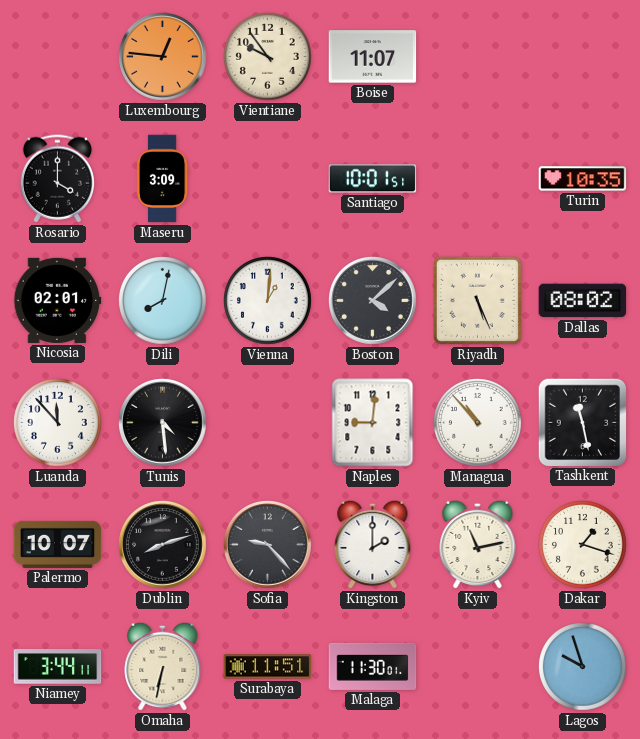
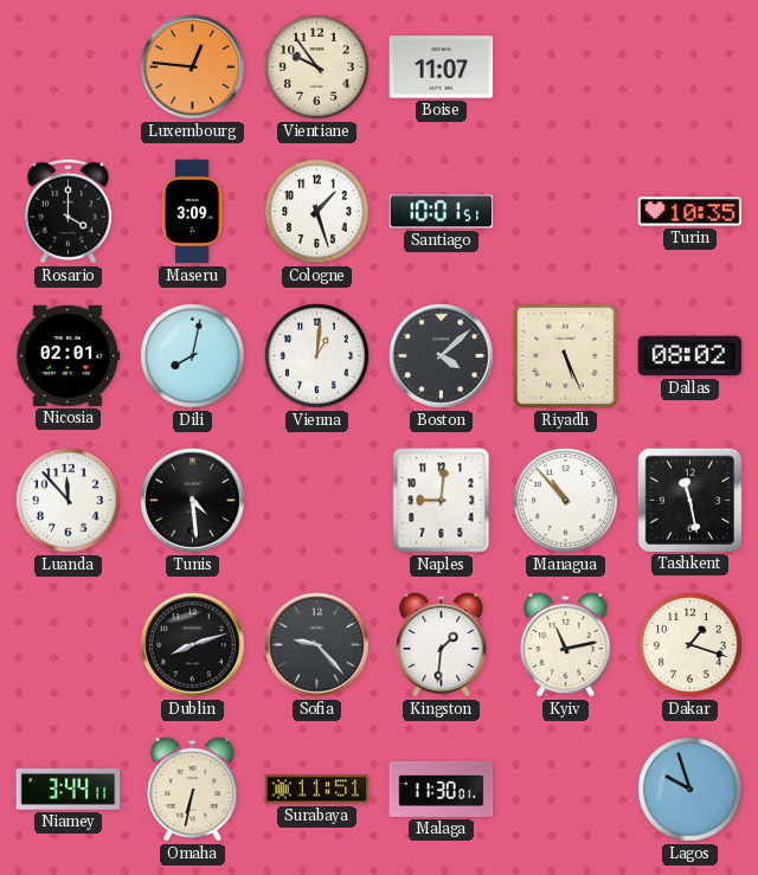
Cologne: none -> 1:27 (317, 212)
Palermo: 10:07 -> none (58, 544)
Kingston: 2:00 -> 1:31 (442, 644)
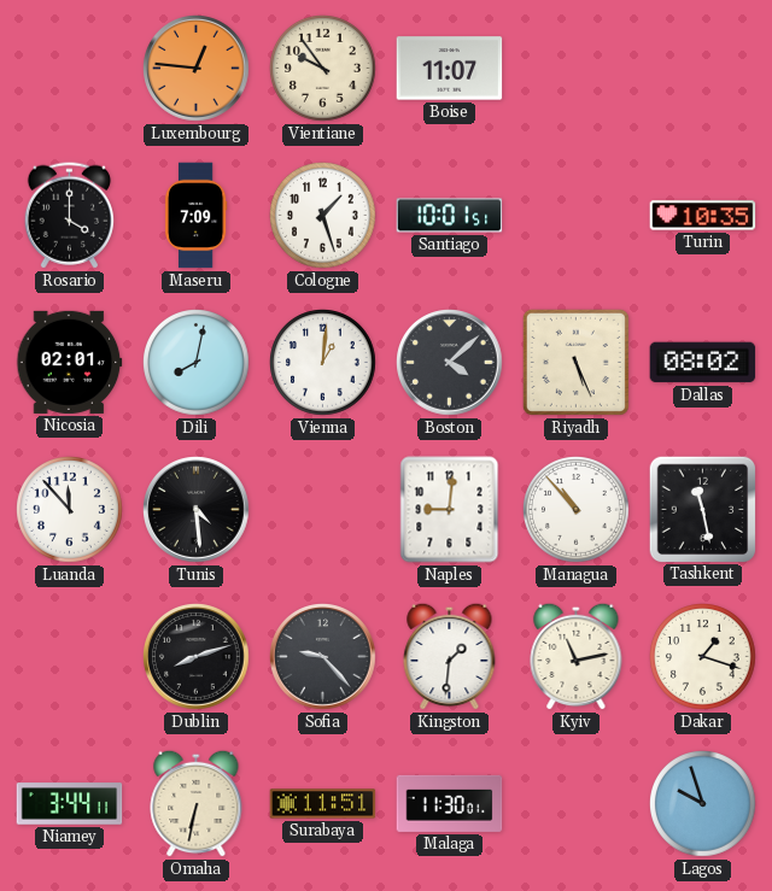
Maseru: 3:09 -> 7:09 (195, 216)
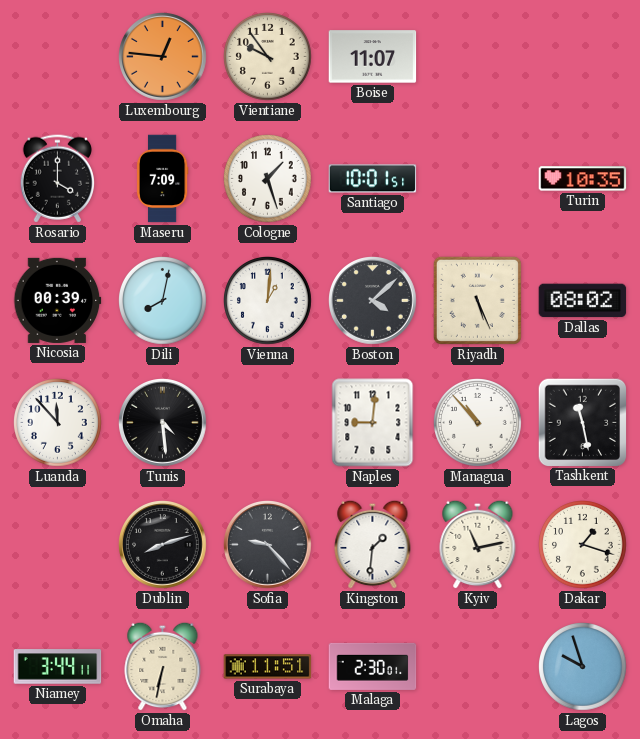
Nicosia: 02:01 -> 00:39 (58, 300)
Malaga: 11:30 -> 2:30 (373, 666)
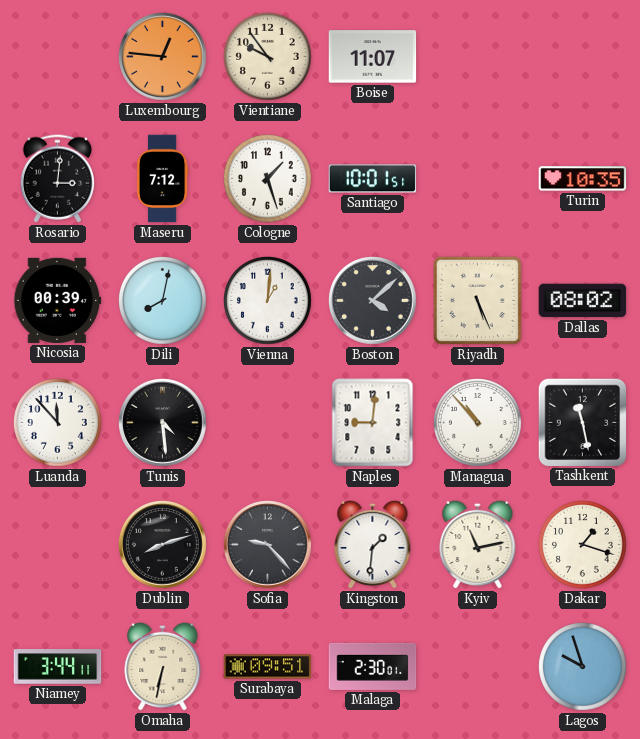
Rosario: 4:00 -> 3:01 (57, 179)
Maseru: 7:09 -> 7:12 (162, 179)
Surabaya: 11:51 -> 09:51 (268, 667)
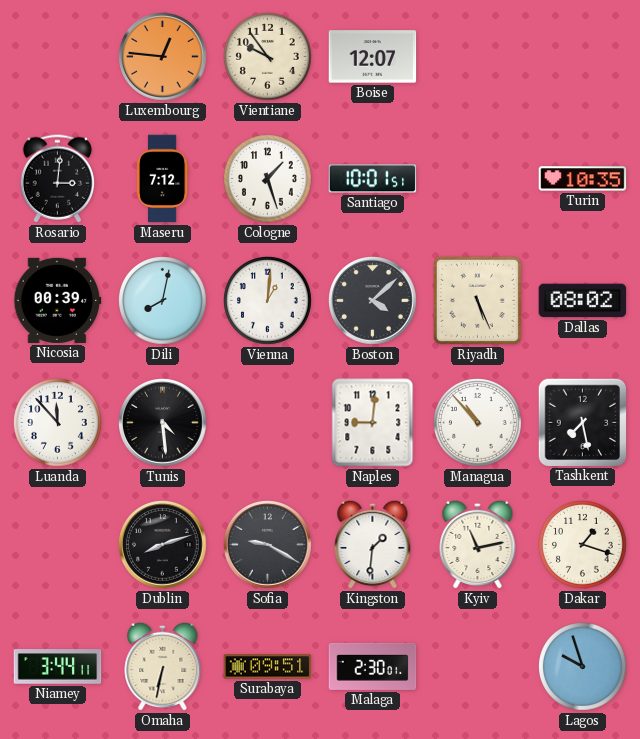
Boise: 11:07 -> 12:07 (373, 57)
Tashkent: 11:28 -> 7:28 (582, 422)
Sofia: 9:23 -> 9:20 (268, 545)
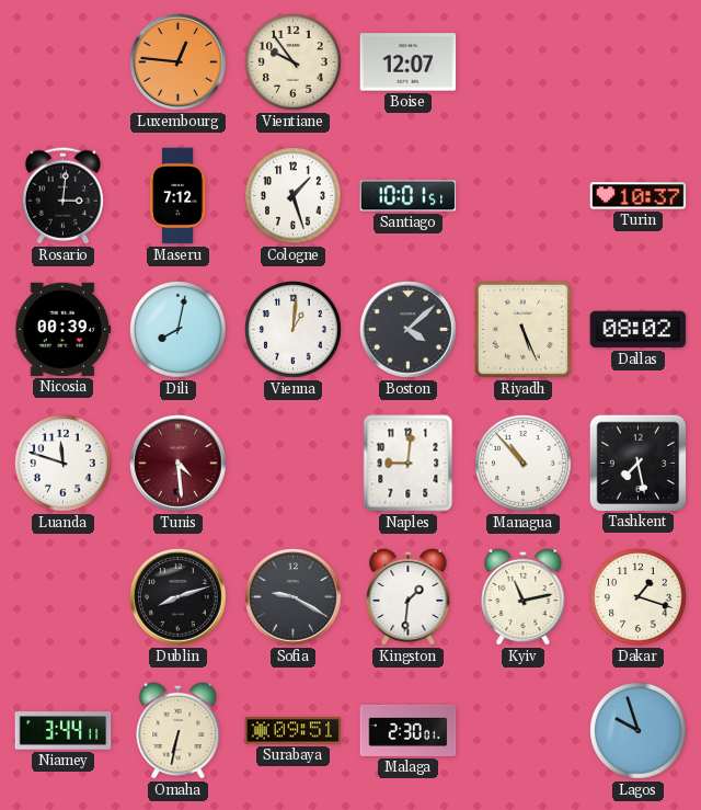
Turin: 10:35 -> 10:37 (639, 196)
Luanda: 11:53 -> 11:48 (64, 464)
Tunis dial: black -> burgundy (179, 464)
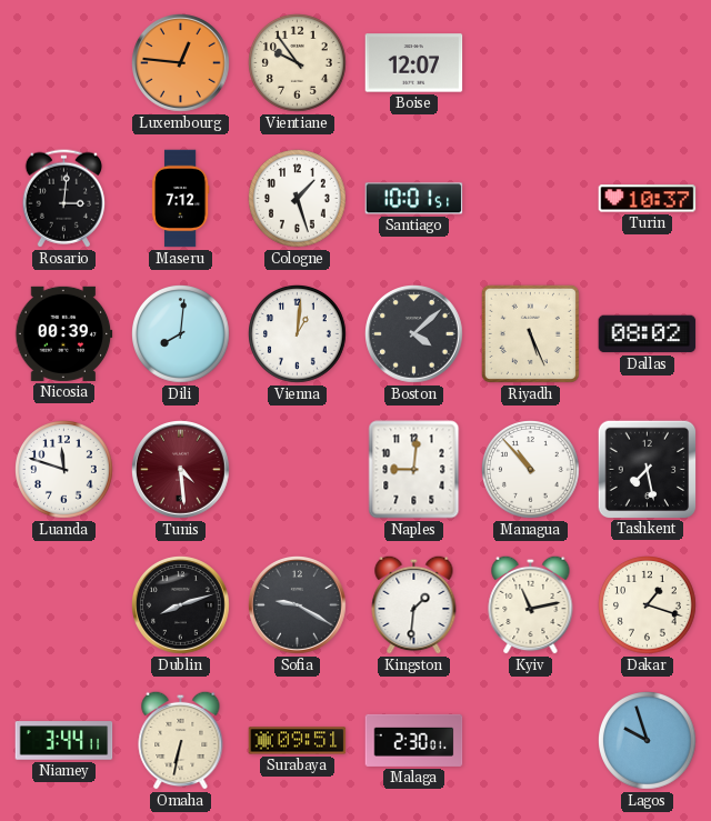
Dili: 8:02 -> 8:01 (181, 334)
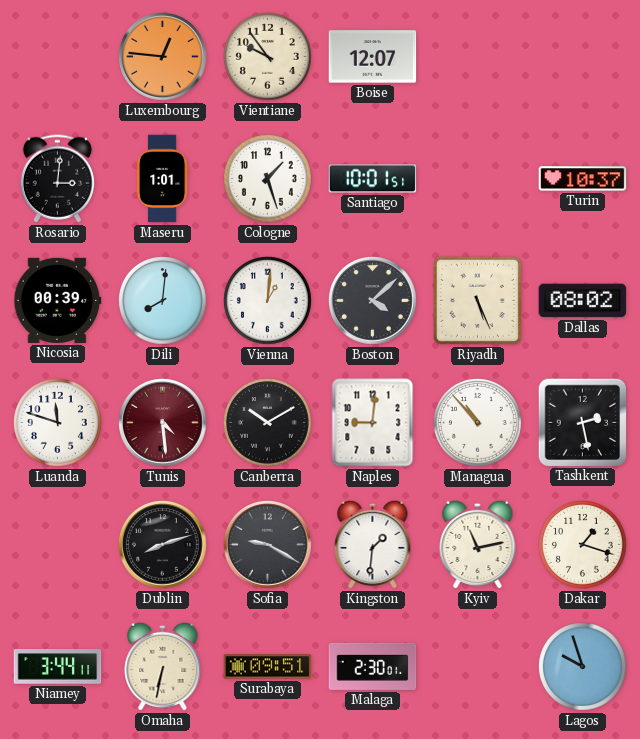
Maseru: 7:12 -> 1:01 (162, 179)
Canberra: none -> 10:10 (268, 423)
Tashkent: 7:28 -> 2:28 (582, 422)
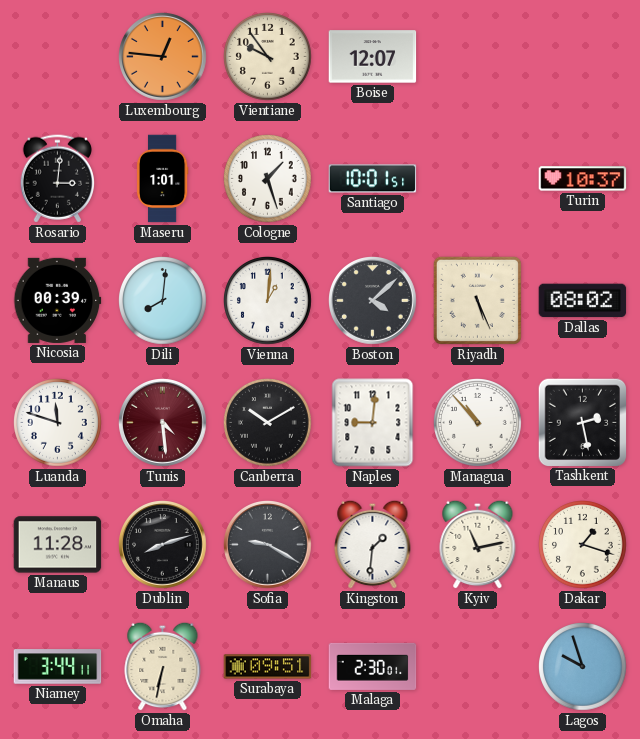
Manaus: none -> 11:28 (58, 545)
